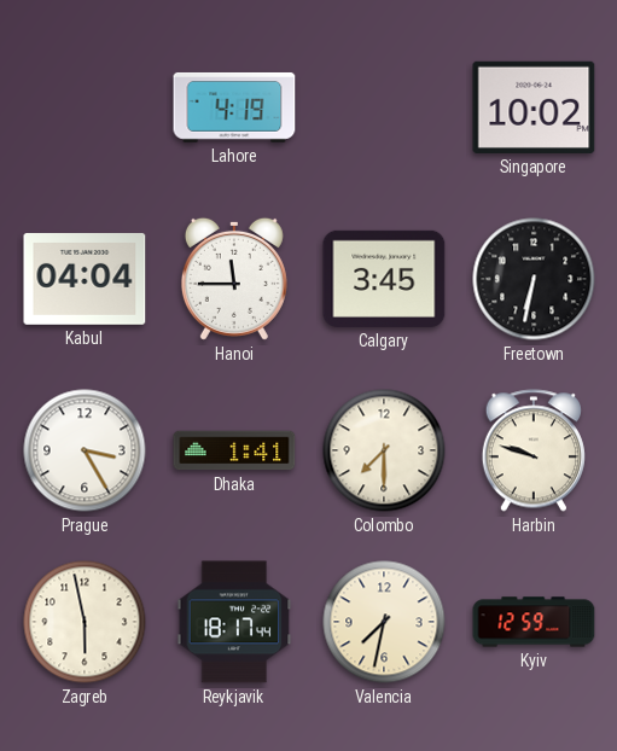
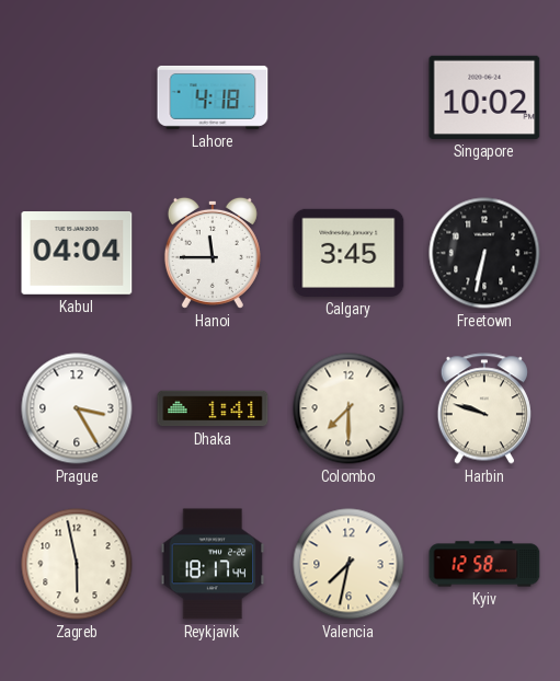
Lahore: 4:19 -> 4:18 (213, 97)
Kyiv: 12:59 -> 12:58 (484, 564)
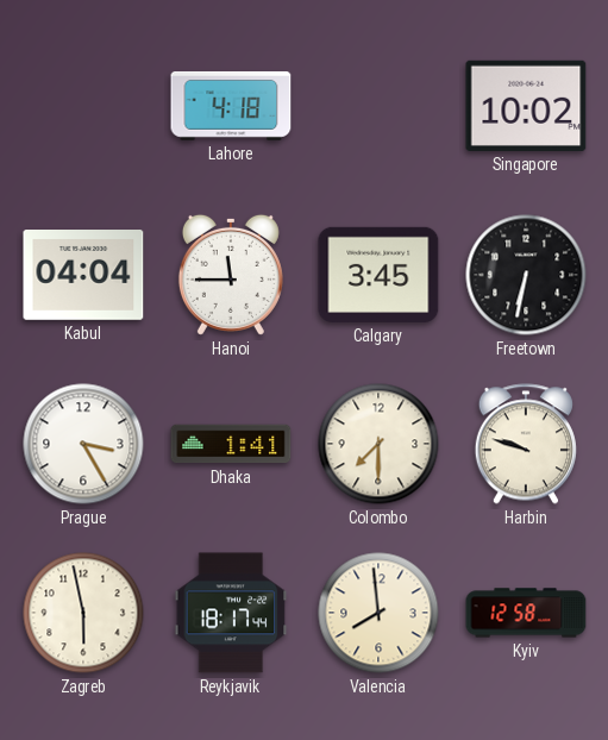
Valencia: 7:32 -> 7:59 (378, 613)
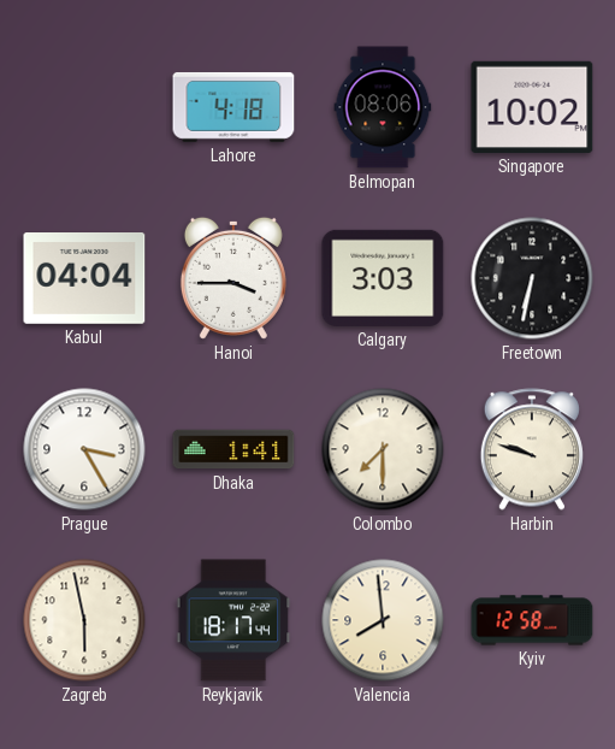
Belmopan: none -> 08:06 (383, 107)
Hanoi: 11:45 -> 3:45 (233, 278)
Calgary: 3:45 -> 3:03 (383, 278)
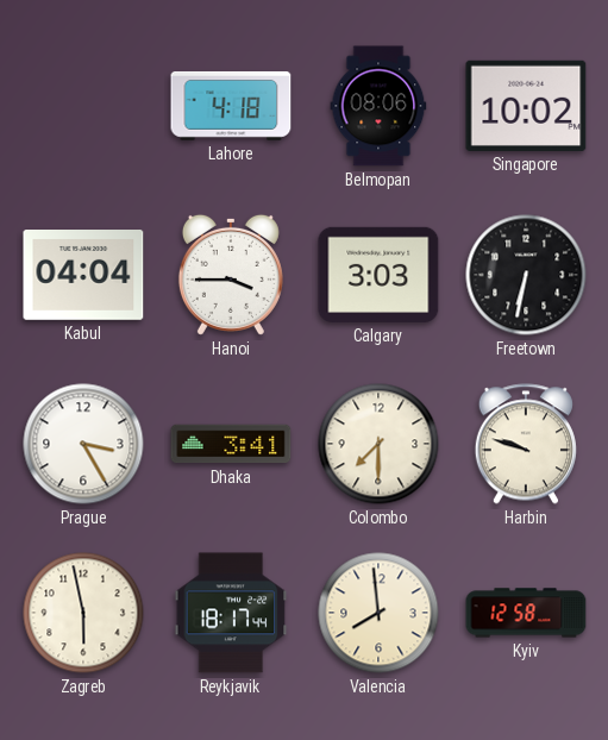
Dhaka: 1:41 -> 3:41 (231, 444)
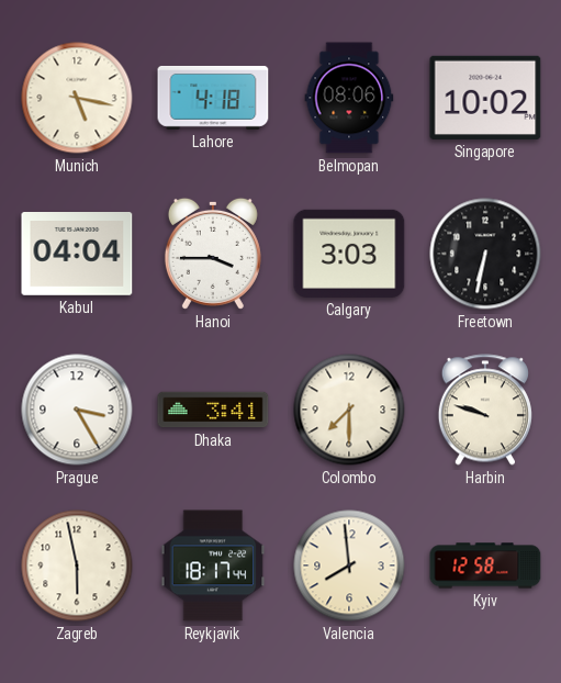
Munich: none -> 5:17 (77, 98)
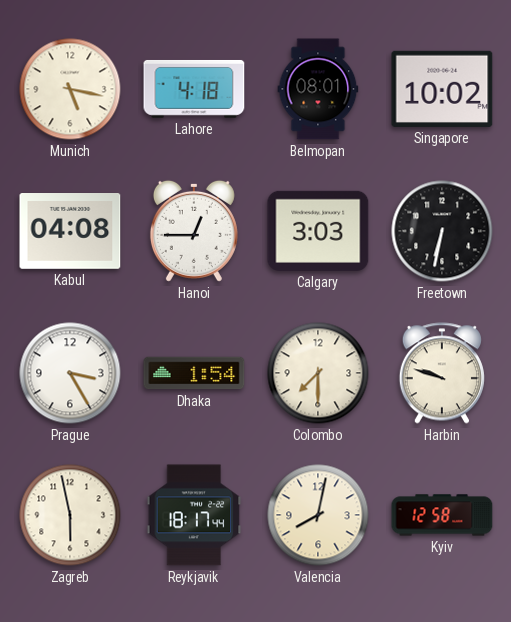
Belmopan: 08:06 -> 08:01 (318, 89)
Kabul: 04:04 -> 04:08 (70, 232)
Hanoi: 3:45 -> 12:45 (194, 231)
Dhaka: 3:41 -> 1:54 (194, 373)
Valencia: 7:59 -> 8:02 (318, 515)
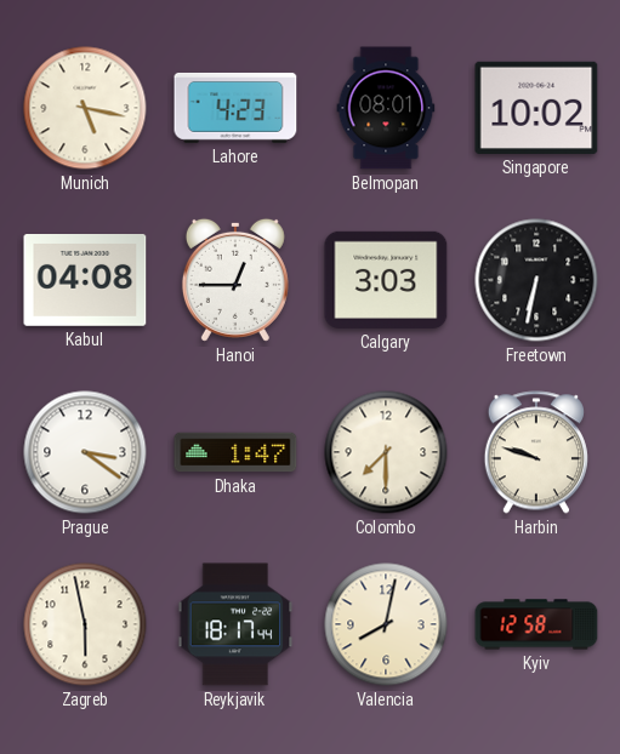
Lahore: 4:18 -> 4:23 (235, 108)
Prague: 3:25 -> 3:21 (85, 452)
Dhaka: 1:54 -> 1:47 (235, 452)
